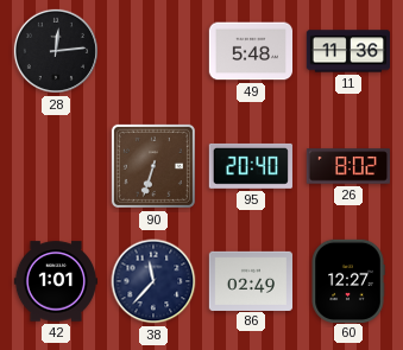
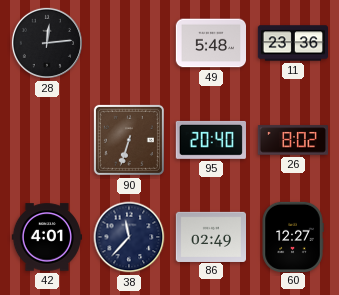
11: 11:36 -> 23:36 (292, 43)
42: 1:01 -> 4:01 (46, 237)
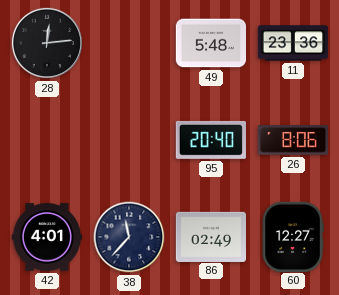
90: 6:33 -> none (129, 140)
26: 8:02 -> 8:06 (292, 140)
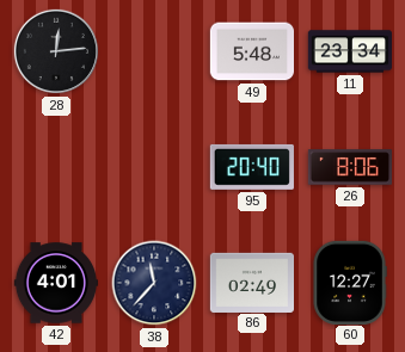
11: 23:36 -> 23:34 (349, 51)
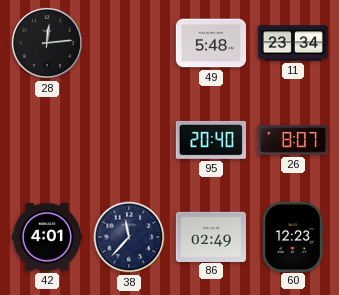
26: 8:06 -> 8:07 (292, 140)
60: 12:27 -> 12:23 (293, 236)
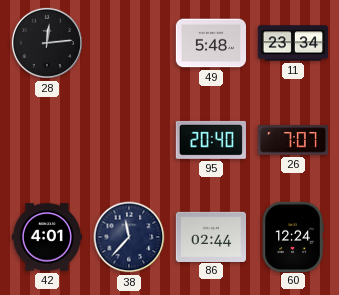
26: 8:07 -> 7:07 (292, 140)
86: 02:49 -> 02:44 (210, 236)
60: 12:23 -> 12:24 (293, 236)
